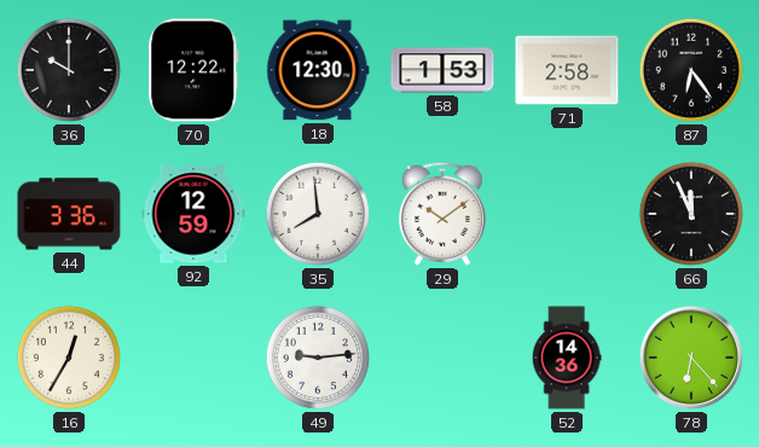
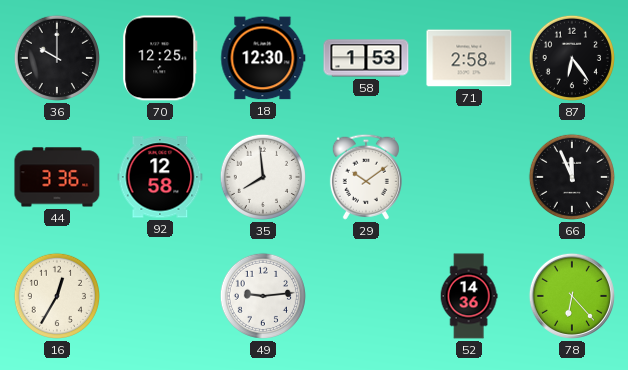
70: 12:22 -> 12:25 (160, 58)
92: 12:59 -> 12:58 (160, 177)
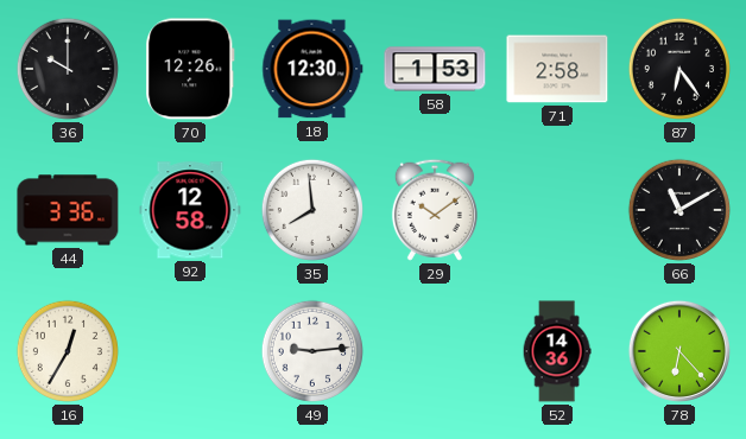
70: 12:25 -> 12:26 (190, 69)
66: 11:56 -> 11:10 (679, 210)
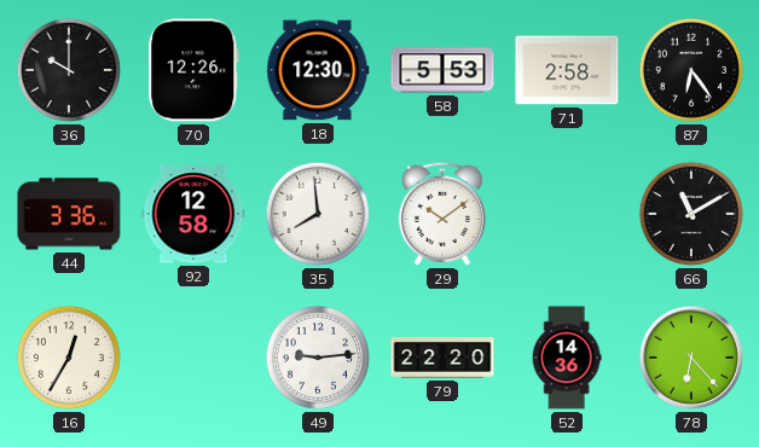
58: 1:53 -> 5:53 (442, 70)
79: none -> 22:20 (442, 359)
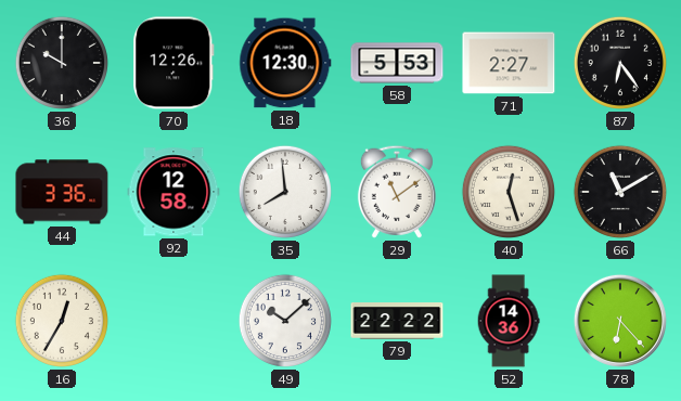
71: 2:58 -> 2:27 (509, 63)
29: 10:09 -> 11:09 (397, 192)
40: none -> 12:27 (509, 192)
49: 9:14 -> 10:08 (285, 321)
79: 22:20 -> 22:22 (397, 322)
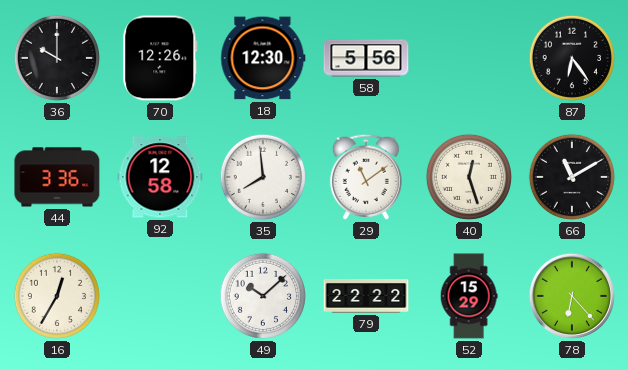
58: 5:53 -> 5:56 (366, 58)
71: 2:27 -> none (509, 63)
52: 14:36 -> 15:29 (469, 296)
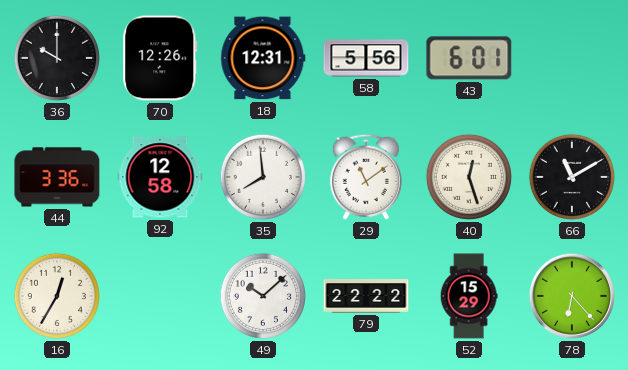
18: 12:30 -> 12:31 (263, 58)
43: none -> 6:01 (469, 58)
87: 6:24 -> none (572, 58)
